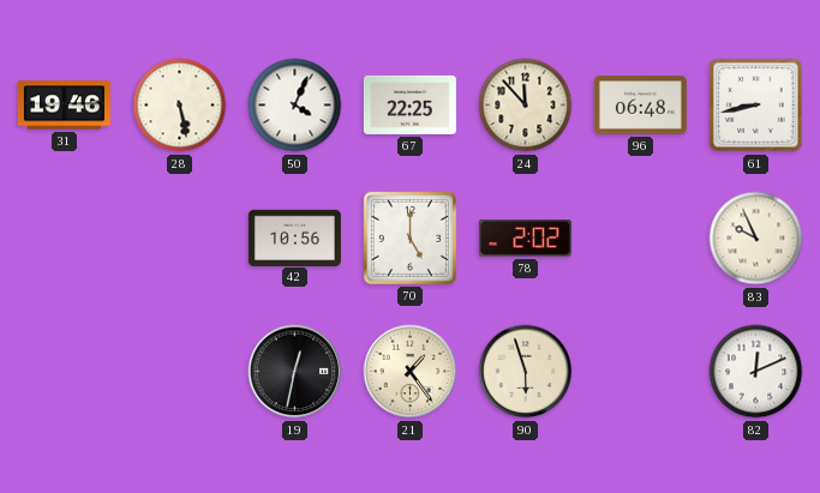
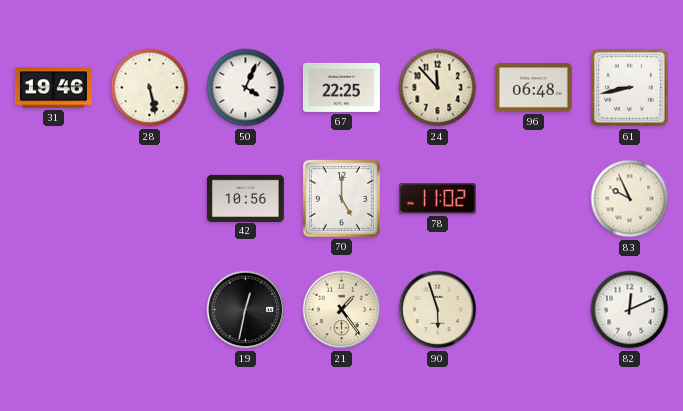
78: 2:02 -> 11:02 (437, 199)
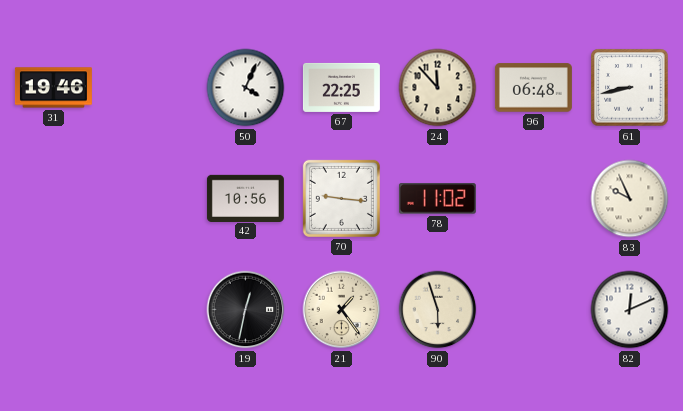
28: 5:28 -> none (150, 88)
70: 5:00 -> 9:16 (341, 198)
